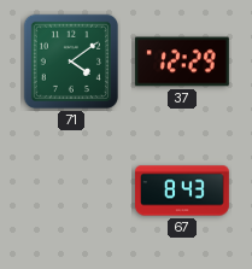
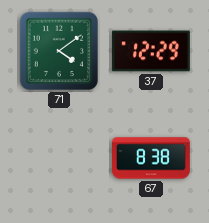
67: 8:43 -> 8:38 (152, 158)
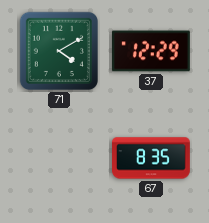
71: 4:09 -> 4:10 (59, 51)
67: 8:38 -> 8:35 (152, 158)
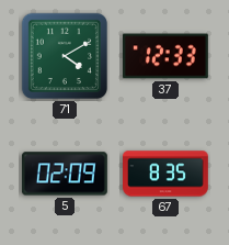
37: 12:29 -> 12:33 (165, 56)
5: none -> 02:09 (65, 174)
